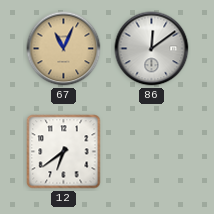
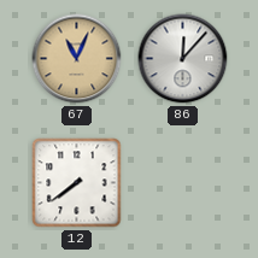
86: 12:09 -> 12:07 (183, 59)
12: 6:39 -> 7:39 (77, 183)
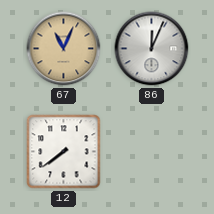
86: 12:07 -> 12:04 (152, 49)
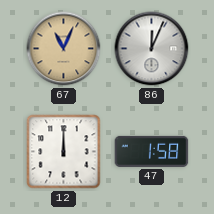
12: 7:39 -> 12:00 (64, 152)
47: none -> 1:58 (152, 151)
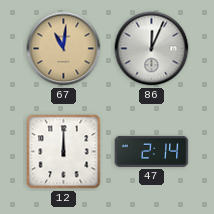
67: 11:04 -> 11:01 (64, 49)
47: 1:58 -> 2:14 (152, 151)
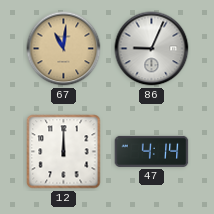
86: 12:04 -> 9:04 (152, 49)
47: 2:14 -> 4:14 (152, 151)
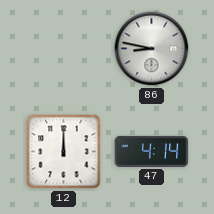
67: 11:01 -> none (64, 49)
86: 9:04 -> 8:47 (152, 49)
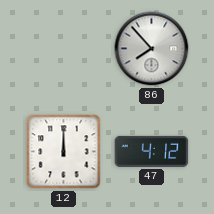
86: 8:47 -> 7:53 (152, 49)
47: 4:14 -> 4:12 (152, 151)
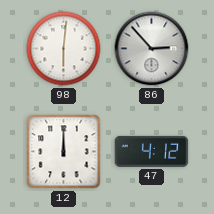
98: none -> 6:01 (64, 49)
86: 7:53 -> 2:53 (152, 49)
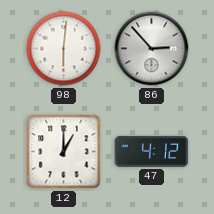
12: 12:00 -> 1:00 (64, 152)
